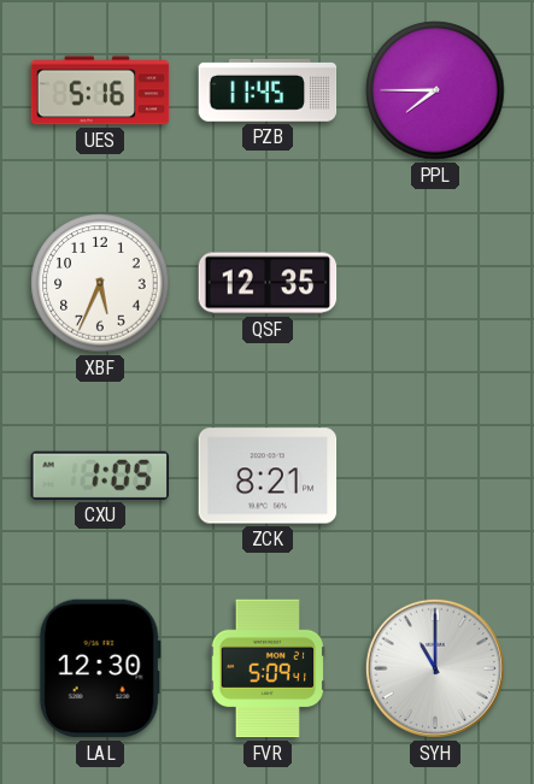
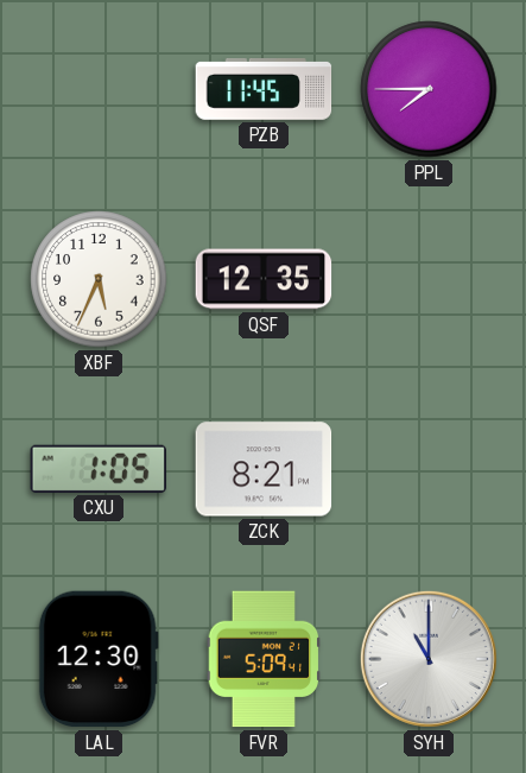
UES: 5:16 -> none (100, 90)
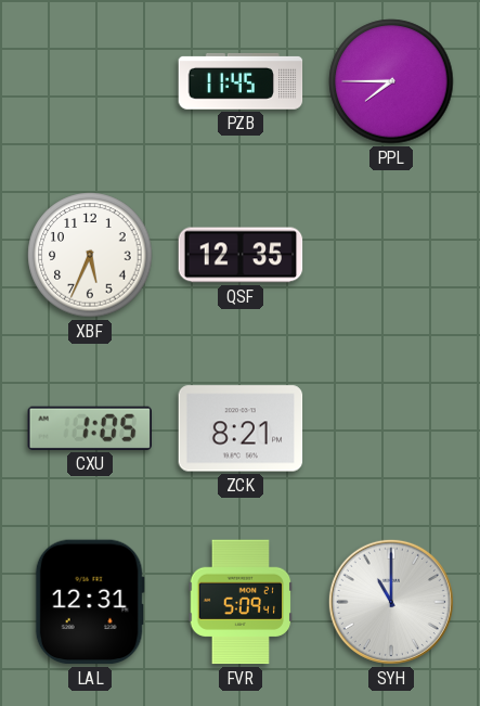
LAL: 12:30 -> 12:31 (90, 602)
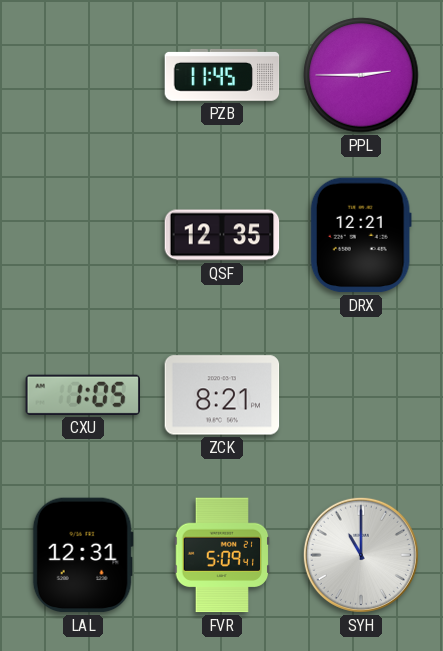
PPL: 7:45 -> 2:45 (361, 75)
XBF: 5:34 -> none (90, 255)
DRX: none -> 12:21 (361, 235)
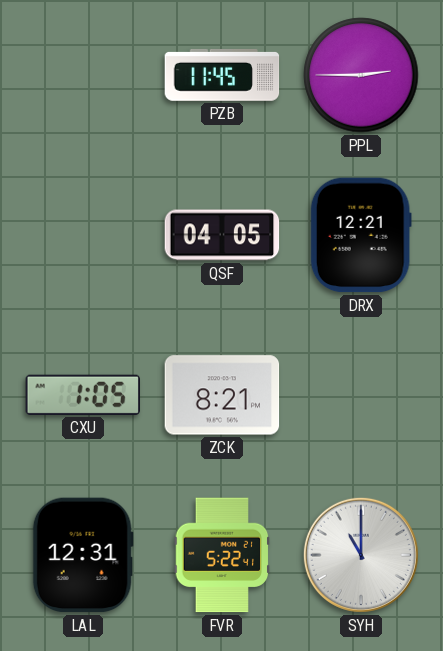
QSF: 12:35 -> 04:05 (222, 235)
FVR: 5:09 -> 5:22 (222, 555)
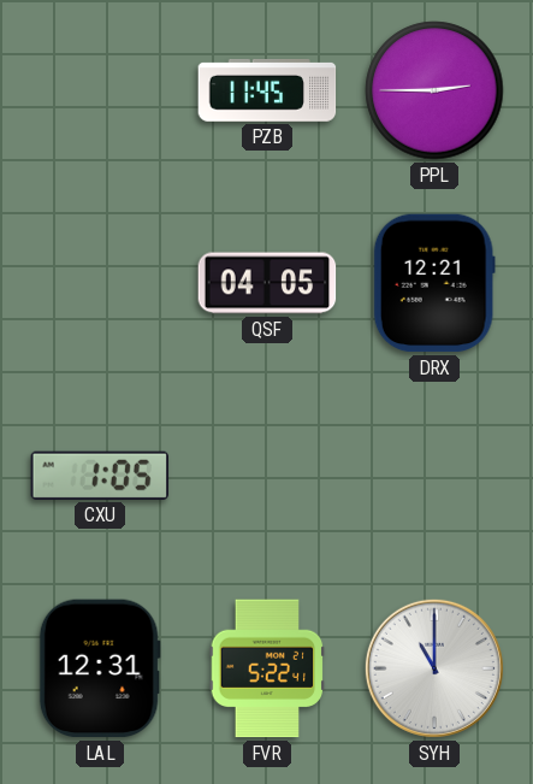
ZCK: 8:21 -> none (222, 395)
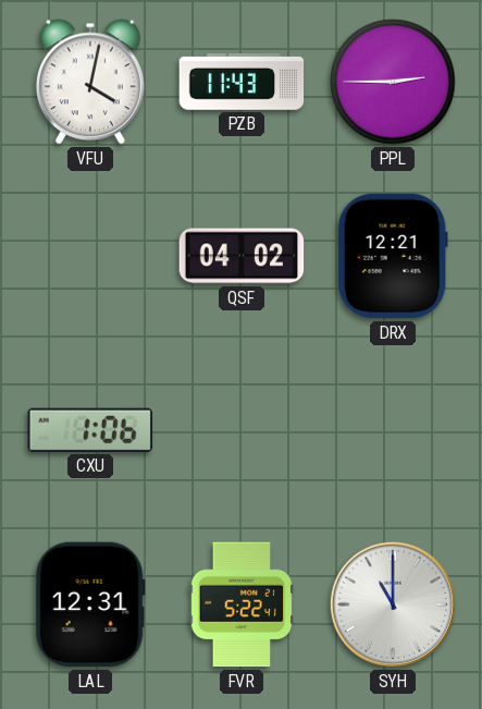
VFU: none -> 4:02 (90, 82)
PZB: 11:45 -> 11:43 (242, 82)
QSF: 04:05 -> 04:02 (242, 256)
CXU: 1:05 -> 1:06 (90, 430)
